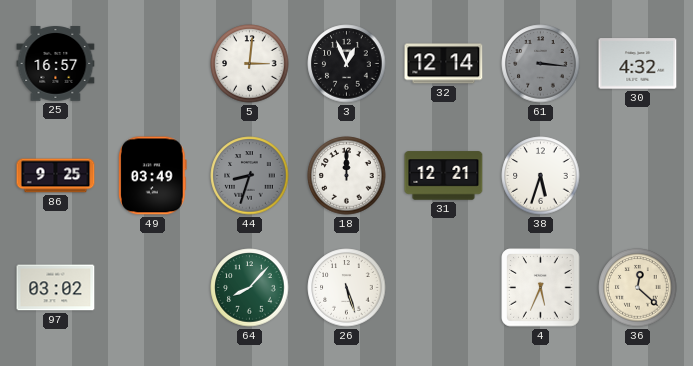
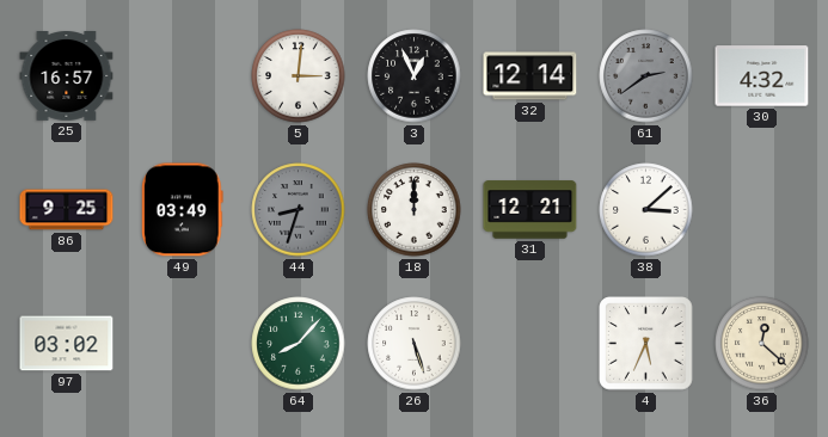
61: 3:16 -> 2:39 (646, 76)
38: 5:33 -> 3:08 (646, 210)
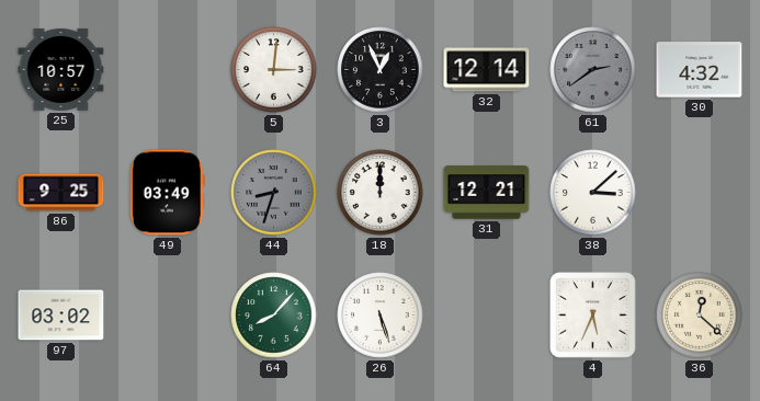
25: 16:57 -> 10:57 (61, 70)
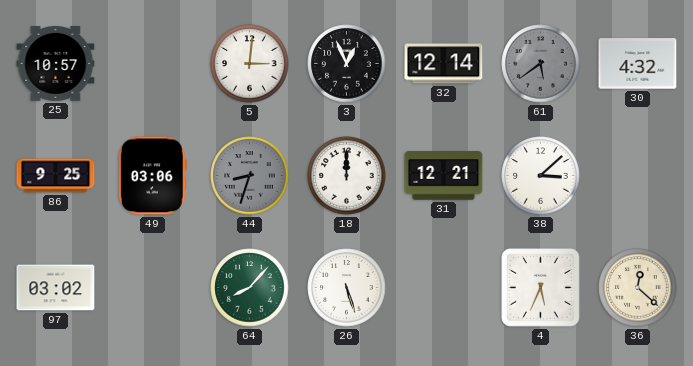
61: 2:39 -> 5:39 (541, 64)
49: 03:49 -> 03:06 (153, 176)
